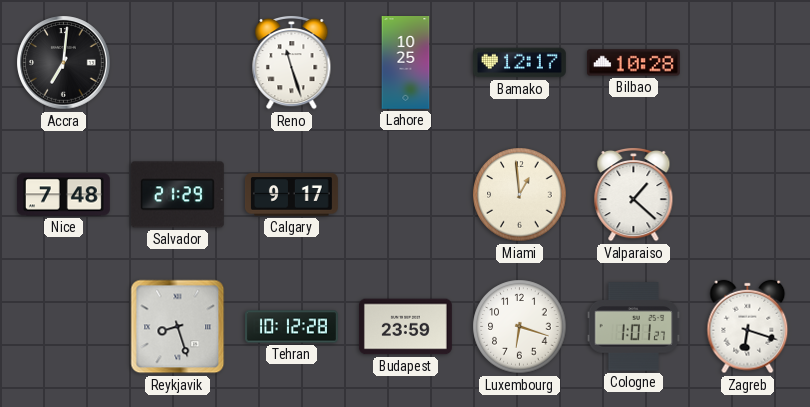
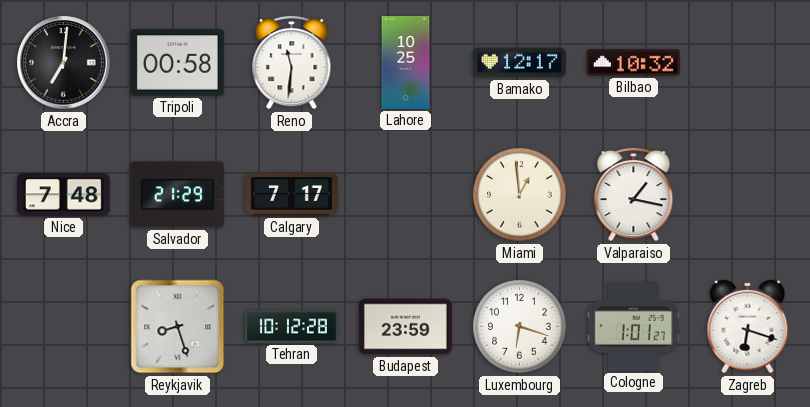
Tripoli: none -> 00:58 (177, 63)
Reno: 11:27 -> 11:31 (292, 62)
Bilbao: 10:28 -> 10:32 (633, 63)
Calgary: 9:17 -> 7:17 (291, 195)
Valparaiso: 1:22 -> 1:17 (634, 194)
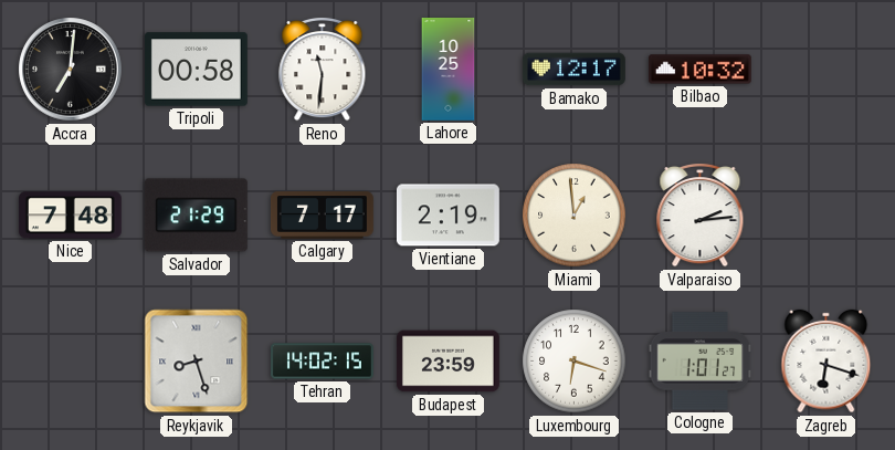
Vientiane: none -> 2:19 (447, 216)
Valparaiso: 1:17 -> 2:14 (701, 214)
Tehran: 10:12 -> 14:02 (323, 362)
